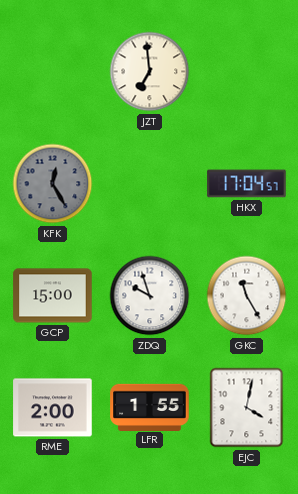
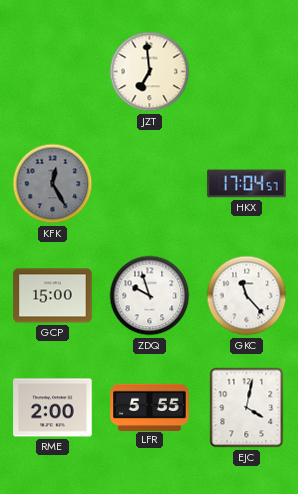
GKC: 11:25 -> 11:23 (247, 296)
LFR: 1:55 -> 5:55 (150, 407)
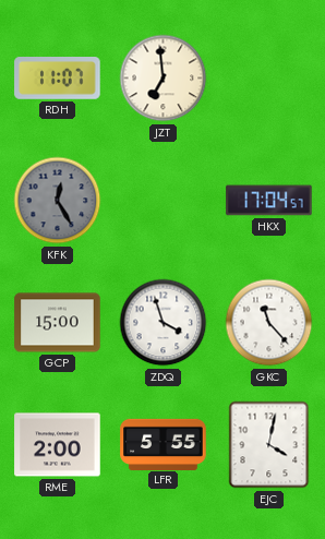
RDH: none -> 11:07 (58, 79)
ZDQ: 9:57 -> 3:57 (164, 323)
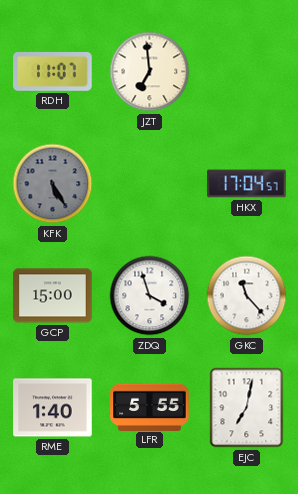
KFK: 12:25 -> 5:25 (53, 184)
RME: 2:00 -> 1:40 (53, 408)
EJC: 4:02 -> 7:02 (247, 408)
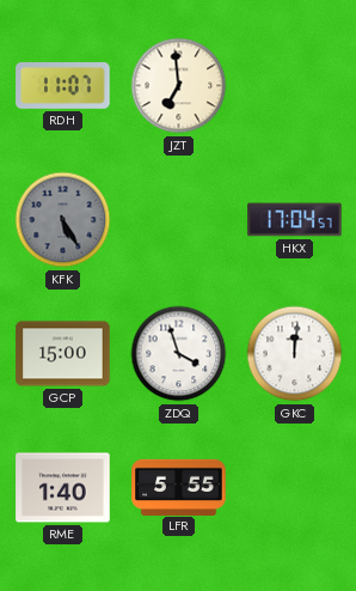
GKC: 11:23 -> 12:01 (295, 354)
EJC: 7:02 -> none (247, 408)
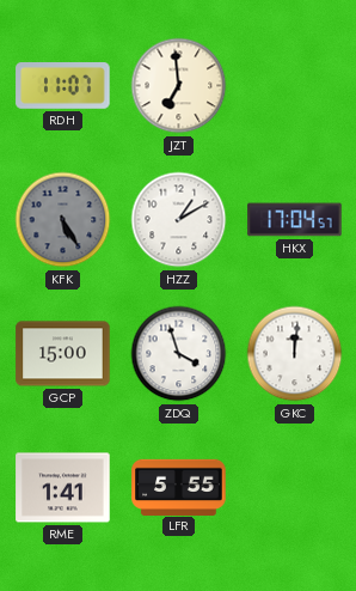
HZZ: none -> 1:10 (179, 220)
RME: 1:40 -> 1:41 (63, 488)
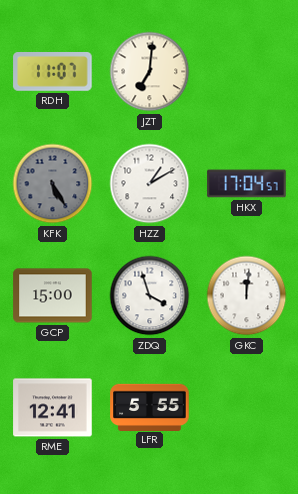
JZT: 6:59 -> 7:01 (150, 72)
RME: 1:41 -> 12:41 (53, 408)
